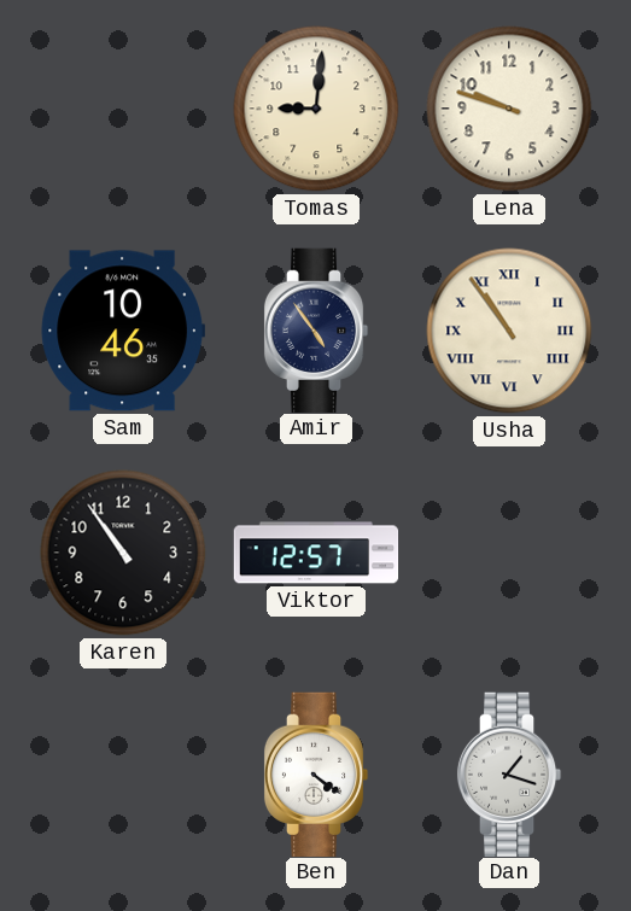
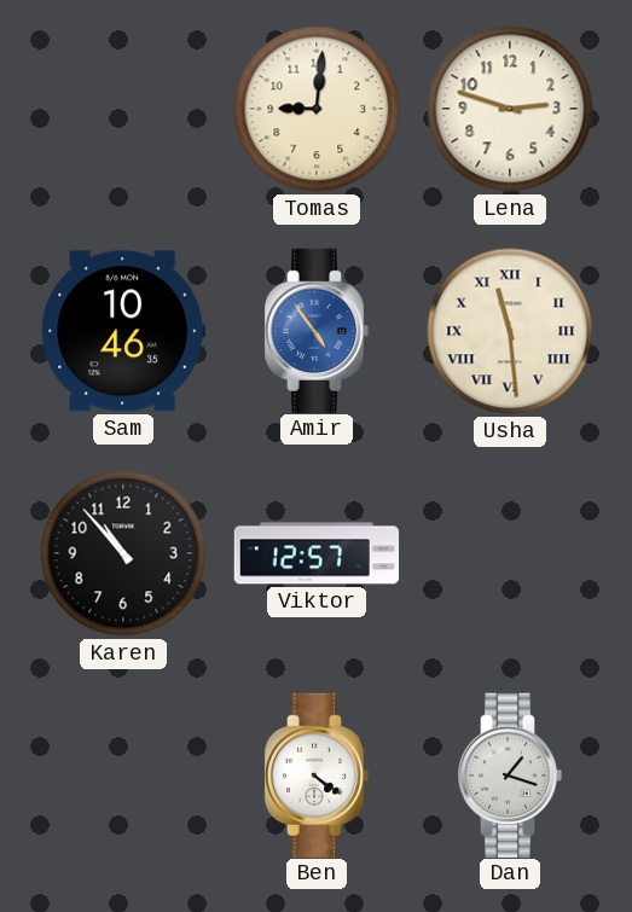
Lena: 9:48 -> 2:48 (510, 109)
Amir dial: navy -> blue (317, 330)
Usha: 10:54 -> 11:29 (510, 331)
Karen: 10:54 -> 10:53 (123, 553)
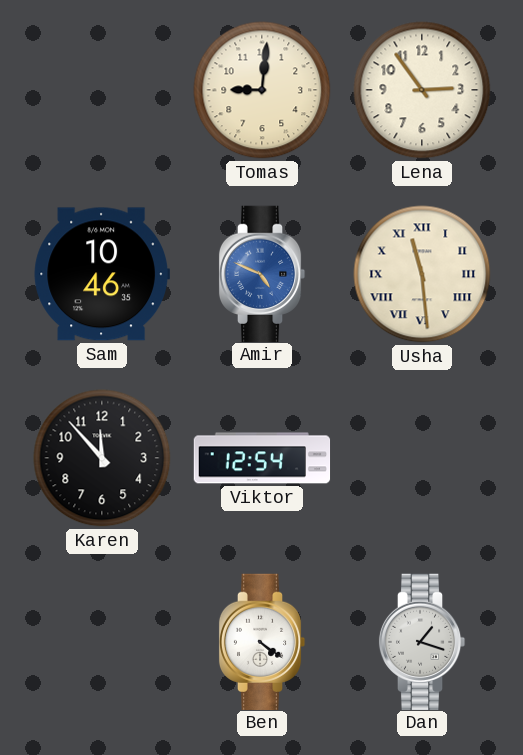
Lena: 2:48 -> 2:54 (422, 90)
Amir: 4:54 -> 4:49 (262, 273)
Karen: 10:53 -> 11:53 (102, 458)
Viktor: 12:57 -> 12:54 (262, 458)
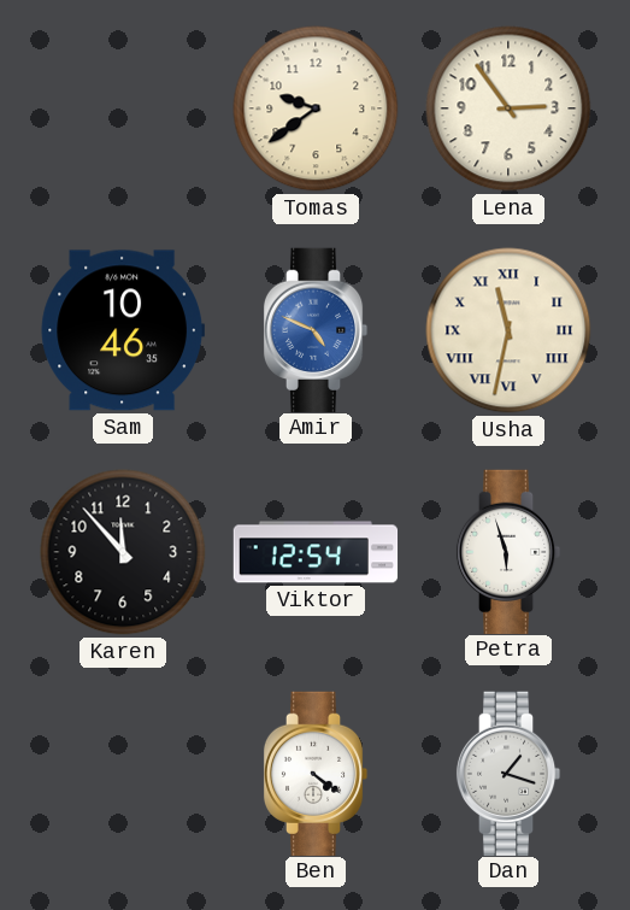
Tomas: 9:01 -> 9:39 (316, 108)
Usha: 11:29 -> 11:32 (508, 330)
Petra: none -> 5:57 (508, 551)
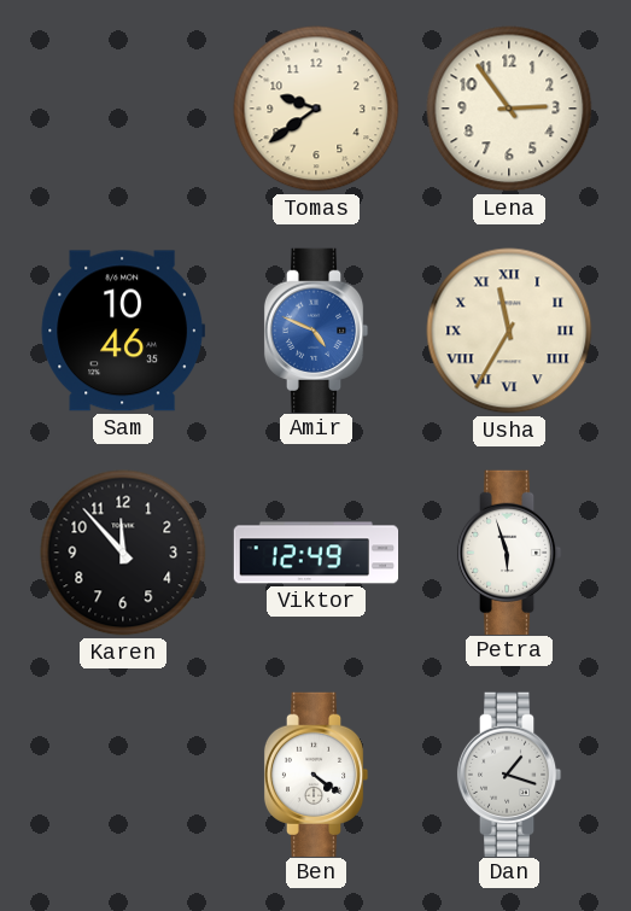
Usha: 11:32 -> 11:35 (509, 331)
Viktor: 12:54 -> 12:49 (316, 553)
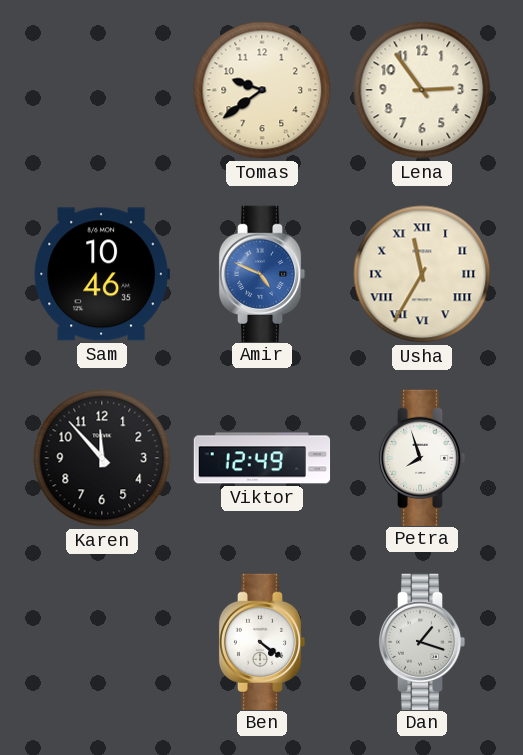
Petra: 5:57 -> 7:57 (422, 457)
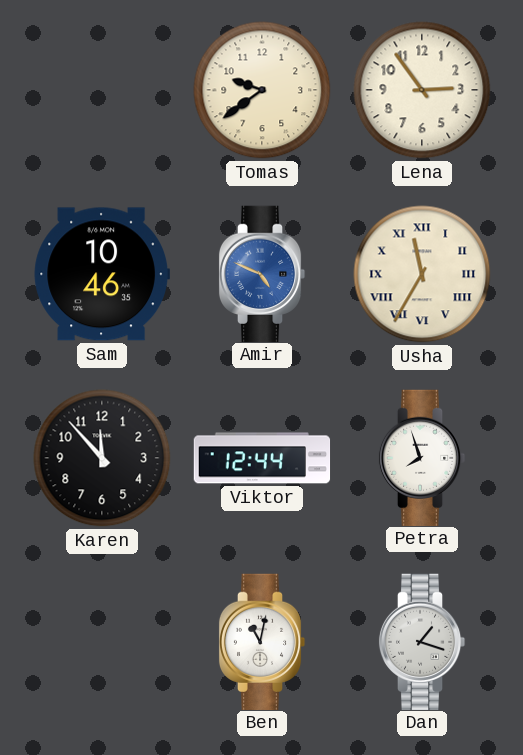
Viktor: 12:49 -> 12:44 (262, 458)
Ben: 4:21 -> 11:02 (262, 641)
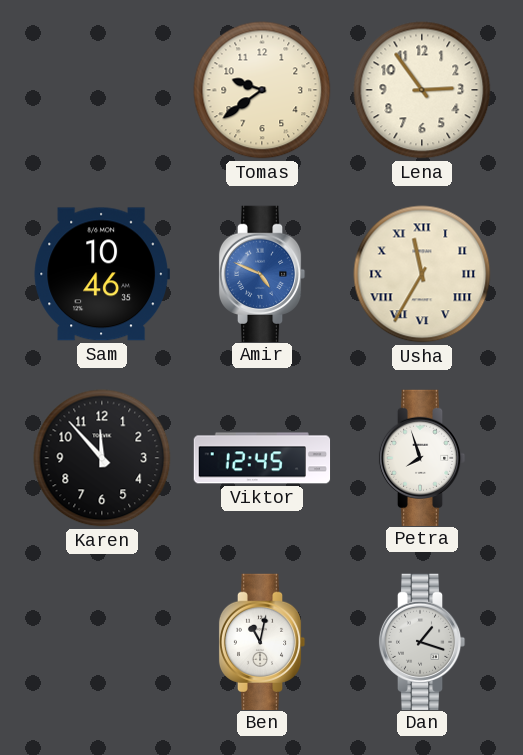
Viktor: 12:44 -> 12:45 (262, 458)
